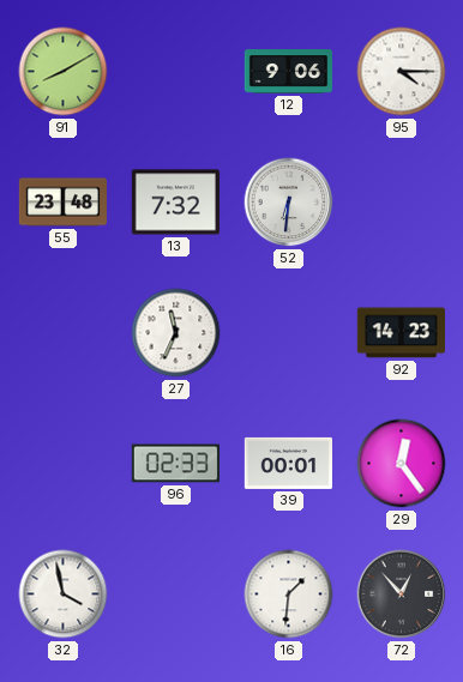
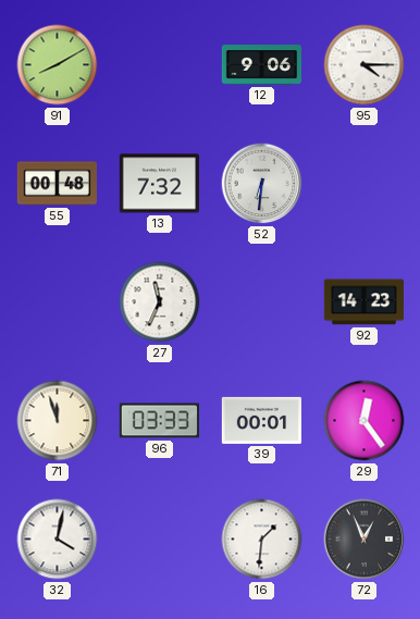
55: 23:48 -> 00:48 (57, 184)
71: none -> 11:57 (58, 421)
96: 02:33 -> 03:33 (159, 421)
32: 3:58 -> 4:02 (58, 540)
72: 12:53 -> 12:56 (365, 540)
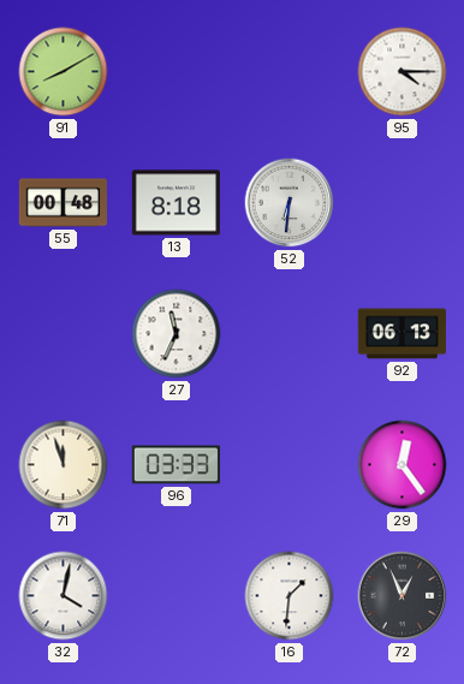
12: 9:06 -> none (261, 65)
13: 7:32 -> 8:18 (176, 203)
92: 14:23 -> 06:13 (401, 334)
39: 00:01 -> none (261, 420)
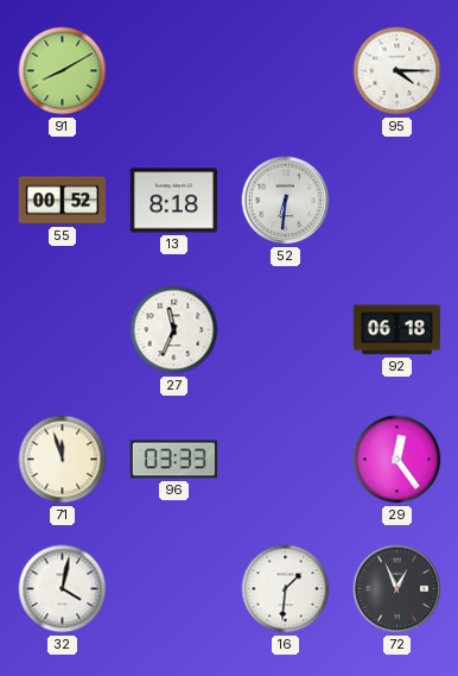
55: 00:48 -> 00:52 (62, 201)
92: 06:13 -> 06:18 (396, 330)
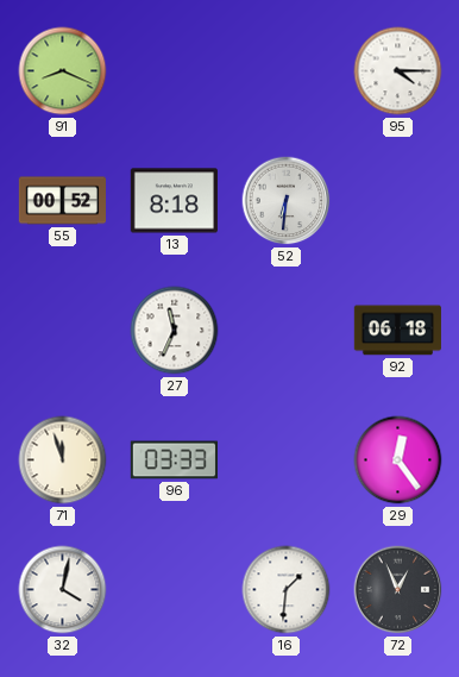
91: 8:10 -> 8:19 (63, 71)
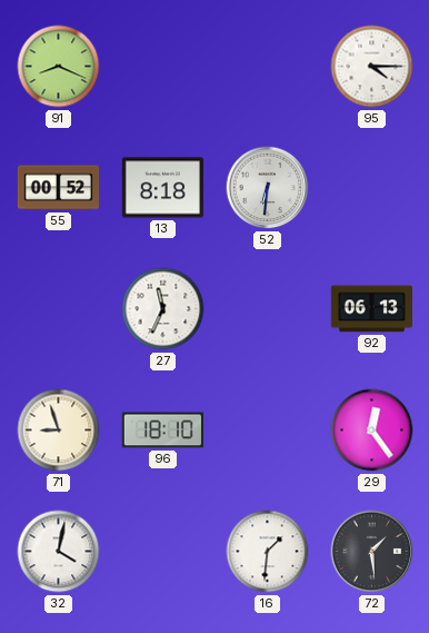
92: 06:18 -> 06:13 (371, 309)
71: 11:57 -> 8:57 (59, 431)
96: 03:33 -> 18:10 (162, 431)
72: 12:56 -> 1:29 (372, 552)
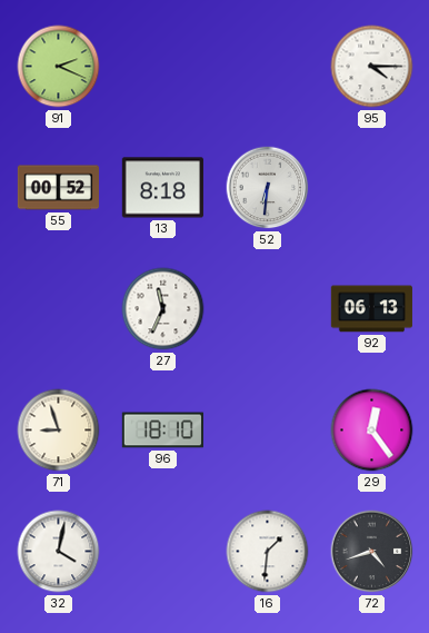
91: 8:19 -> 2:19 (59, 67)
72: 1:29 -> 4:42 (372, 552)
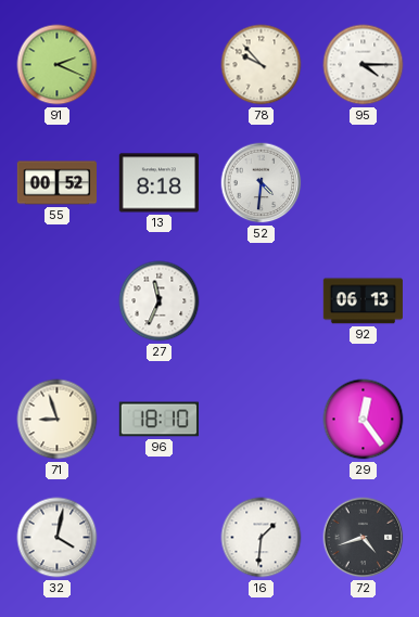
78: none -> 9:53 (262, 65)
52: 6:31 -> 4:31 (262, 183)
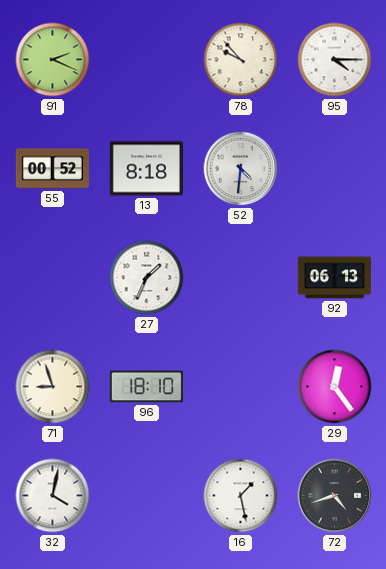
27: 11:34 -> 1:34 (147, 278)
16: 1:31 -> 1:28 (241, 496)
